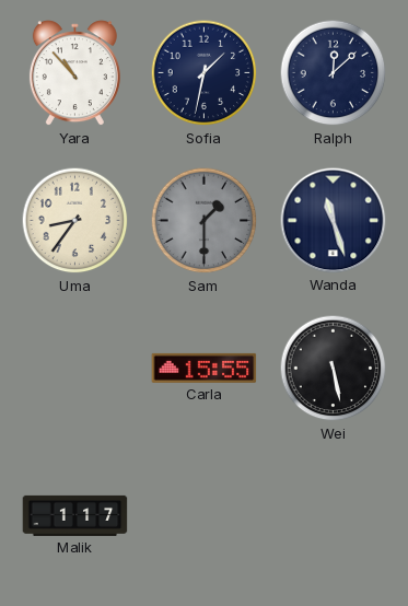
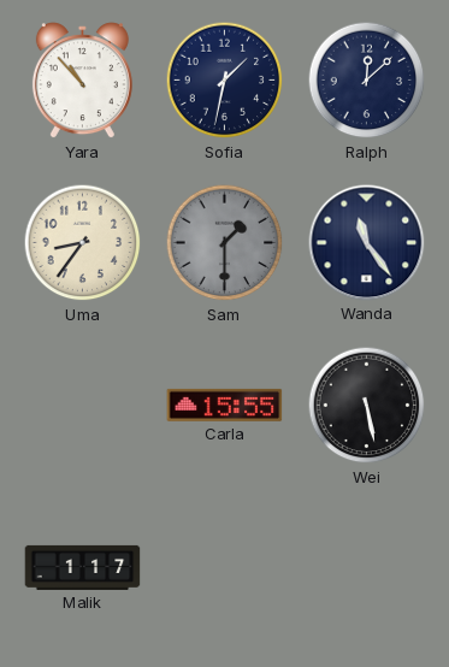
Wanda: 11:27 -> 11:24 (367, 243)
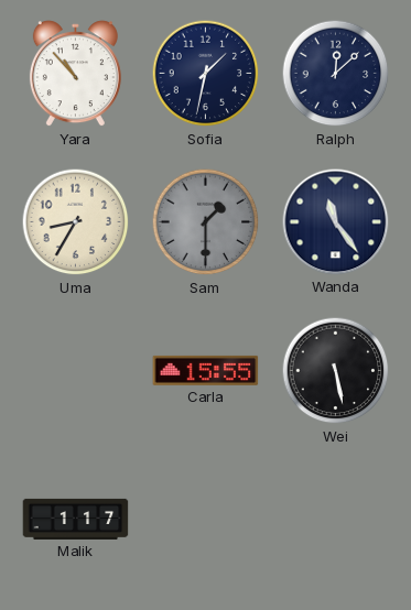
Uma: 8:36 -> 8:35 (76, 222)
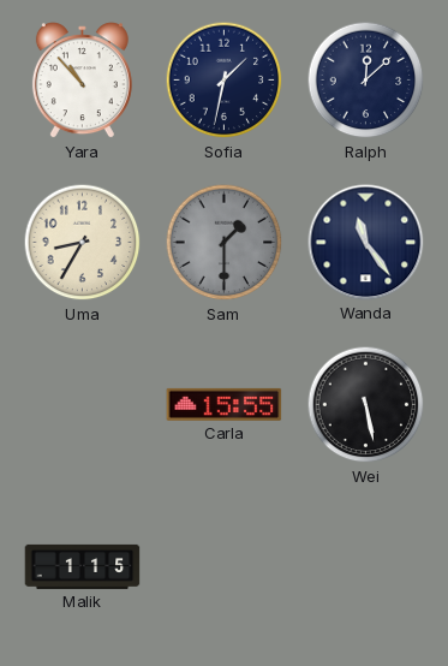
Malik: 1:17 -> 1:15 (83, 566)
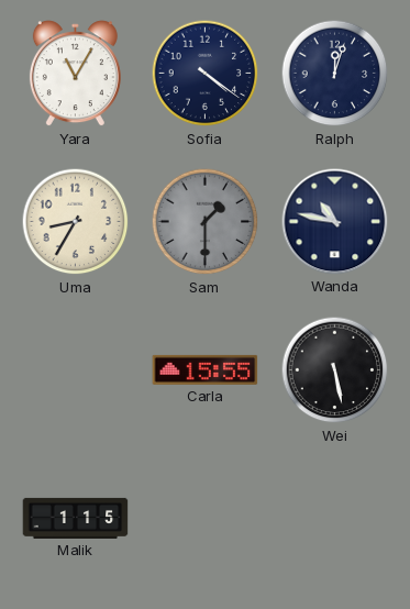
Yara: 10:53 -> 11:05 (75, 74)
Sofia: 1:32 -> 4:21 (206, 74)
Ralph: 12:08 -> 12:03 (335, 74)
Wanda: 11:24 -> 10:47 (335, 222)
